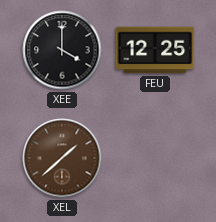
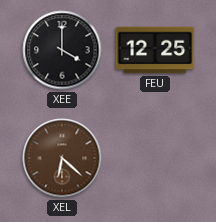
XEL: 1:38 -> 6:22 (62, 158)
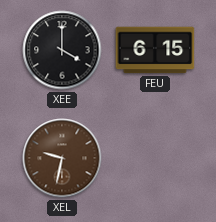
FEU: 12:25 -> 6:15 (155, 50)
XEL: 6:22 -> 9:32 (62, 158)
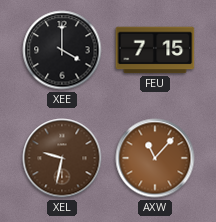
FEU: 6:15 -> 7:15 (155, 50)
AXW: none -> 11:07 (155, 158)
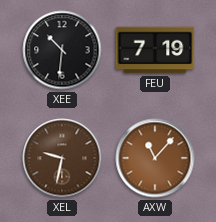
XEE: 4:00 -> 10:31 (62, 50)
FEU: 7:15 -> 7:19 (155, 50)
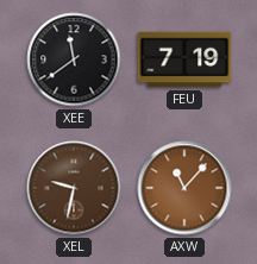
XEE: 10:31 -> 11:39 (74, 59)
